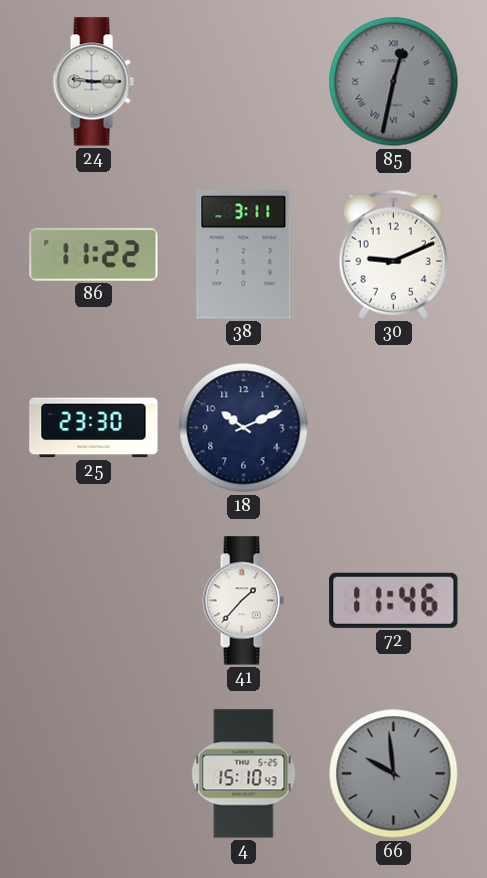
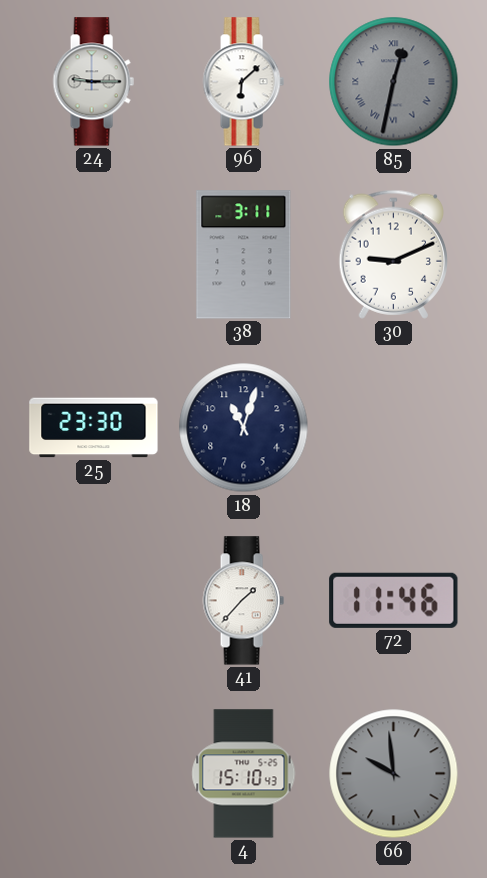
96: none -> 6:08 (243, 82)
86: 11:22 -> none (94, 254)
18: 10:11 -> 11:03 (244, 428)
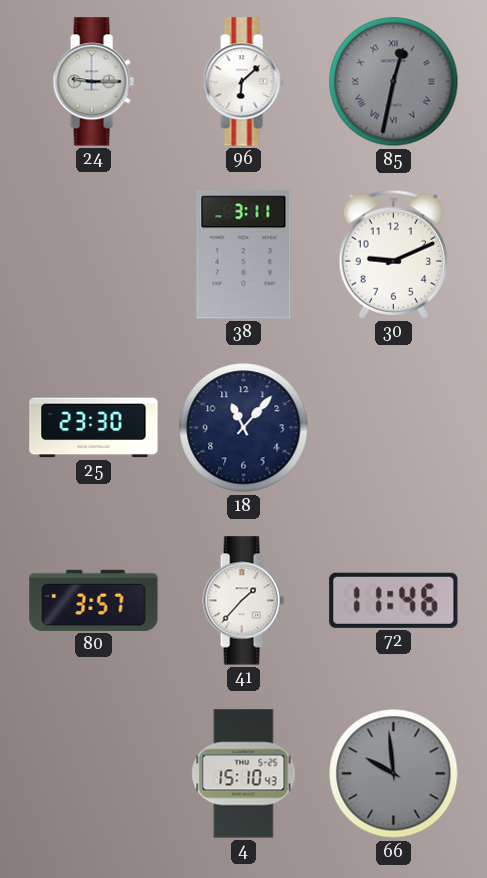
18: 11:03 -> 11:07 (244, 428)
80: none -> 3:57 (94, 600)
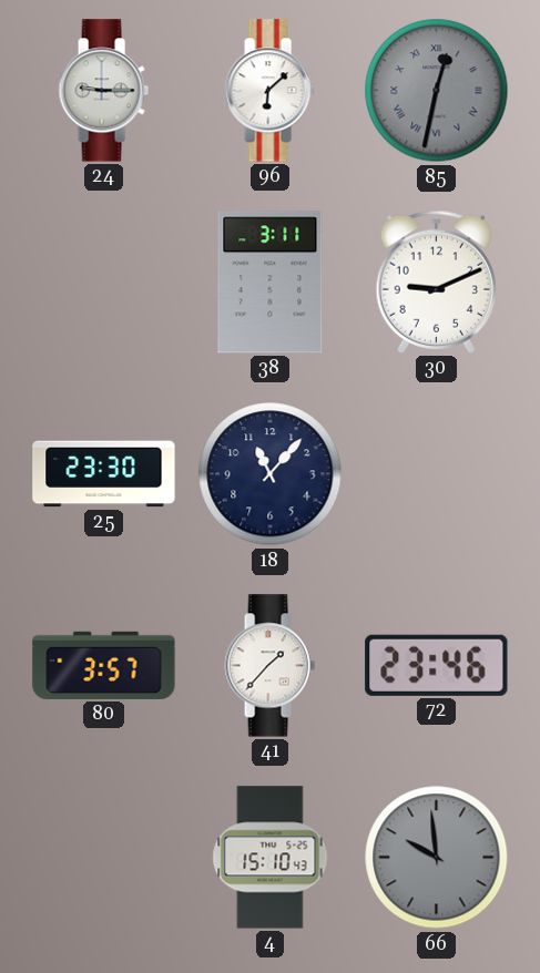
72: 11:46 -> 23:46 (437, 665)
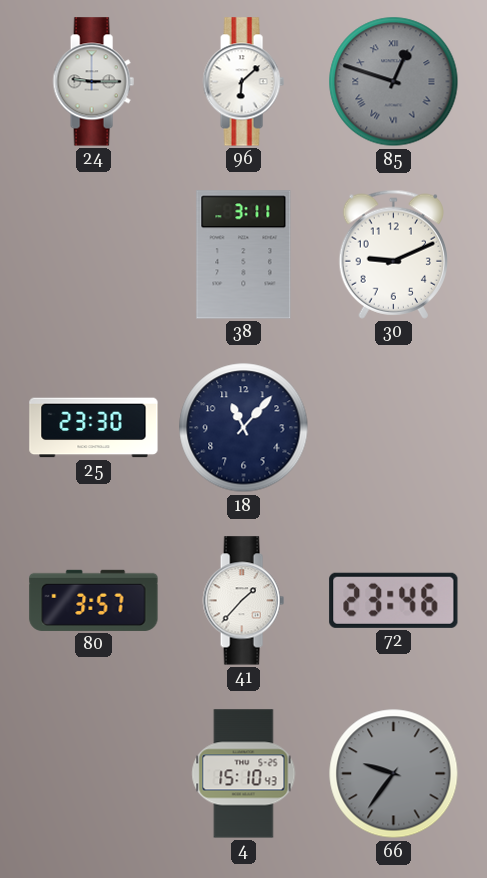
85: 12:32 -> 12:48 (394, 82)
66: 9:59 -> 9:36 (394, 774)
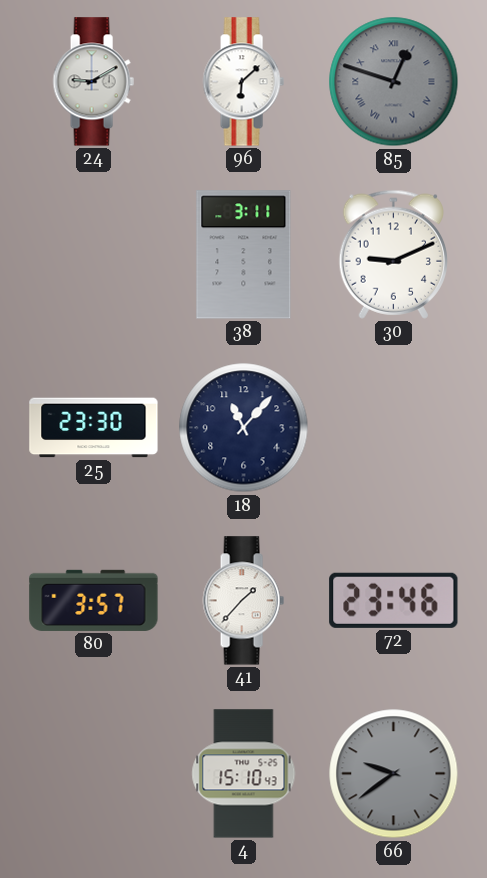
24: 9:15 -> 9:10 (93, 82)
66: 9:36 -> 9:39 (394, 774)
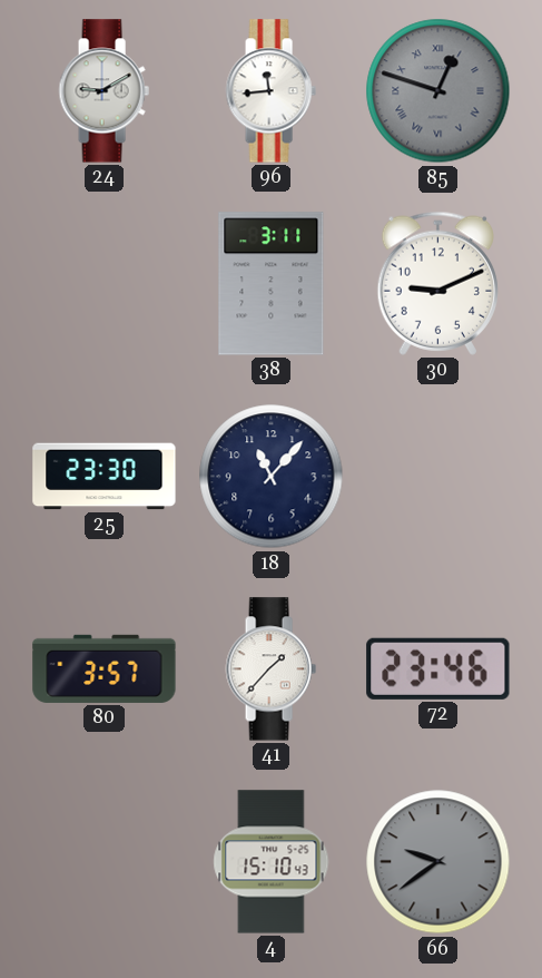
96: 6:08 -> 11:44 (270, 91)
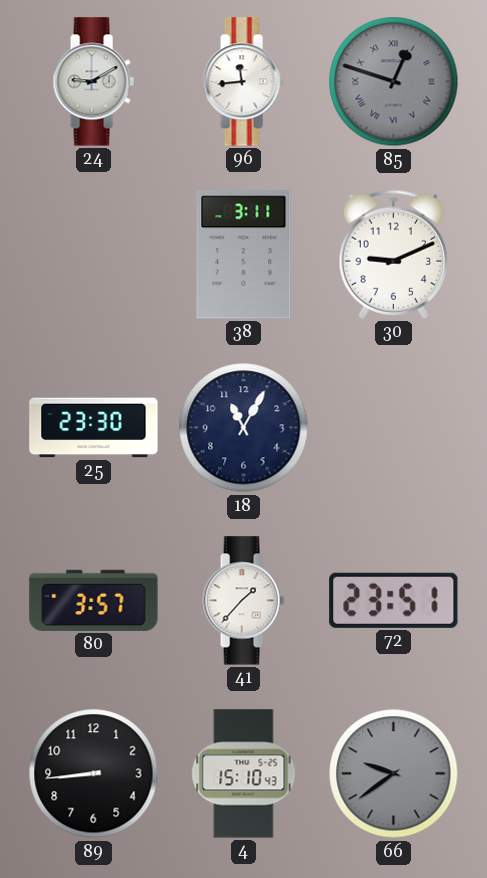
18: 11:07 -> 11:05 (244, 428)
72: 23:46 -> 23:51 (394, 600)
89: none -> 8:44 (94, 774)
